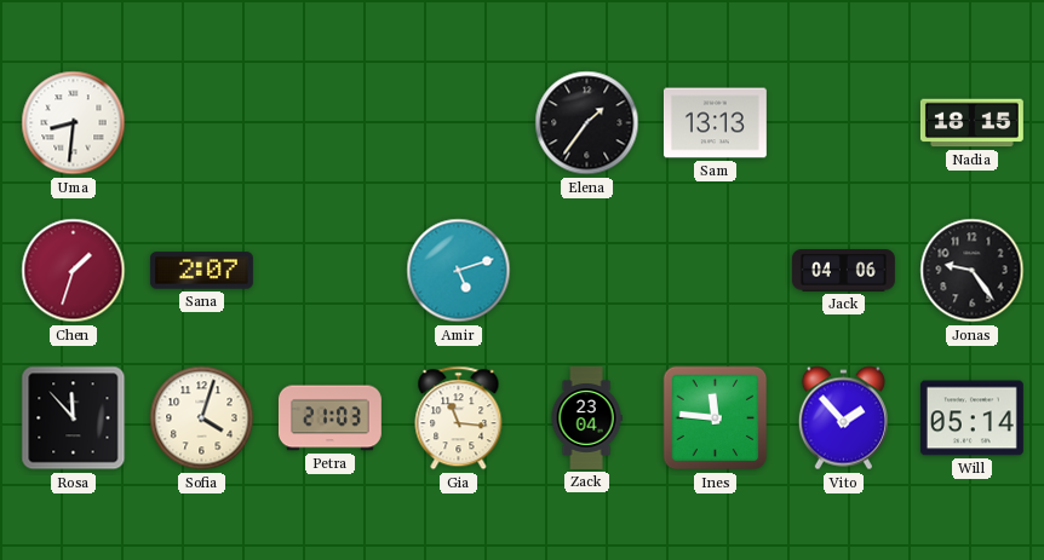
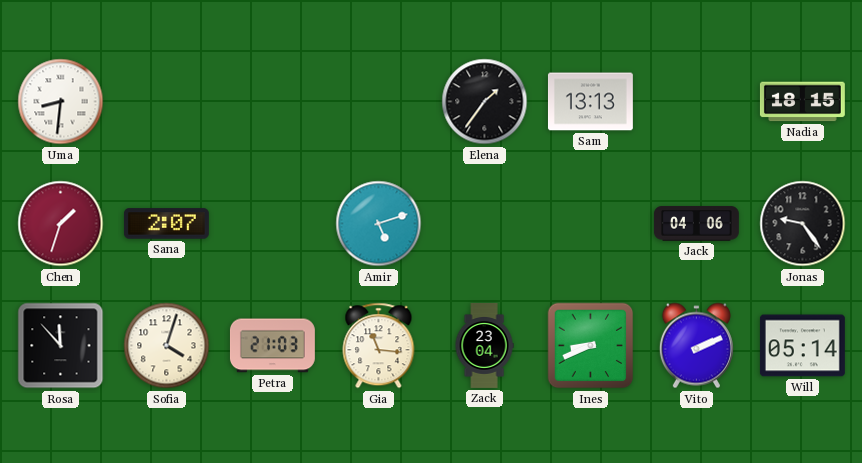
Ines: 11:46 -> 8:41 (591, 346)
Vito: 1:53 -> 2:11 (696, 346)
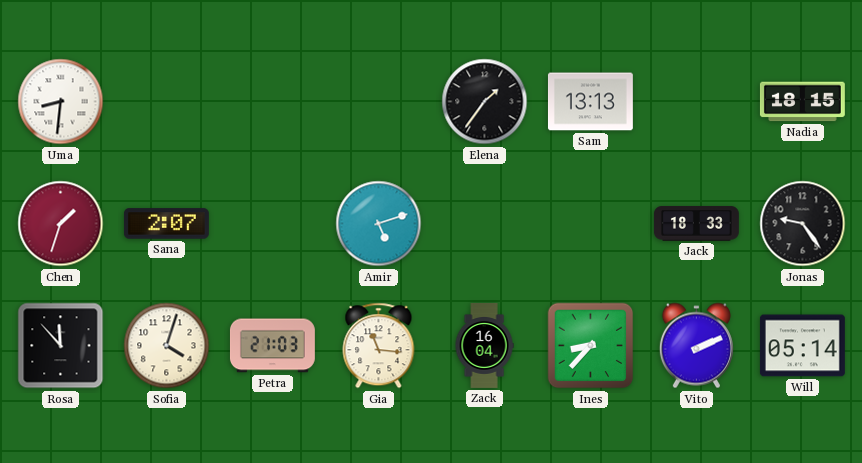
Jack: 04:06 -> 18:33 (696, 224)
Zack: 23:04 -> 16:04 (484, 346)
Ines: 8:41 -> 8:37 (591, 346)
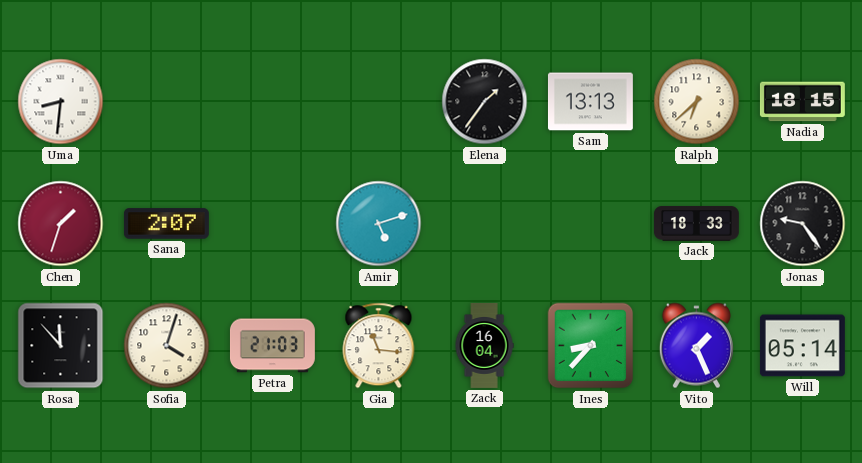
Ralph: none -> 6:38 (697, 102)
Vito: 2:11 -> 1:26 (696, 346)
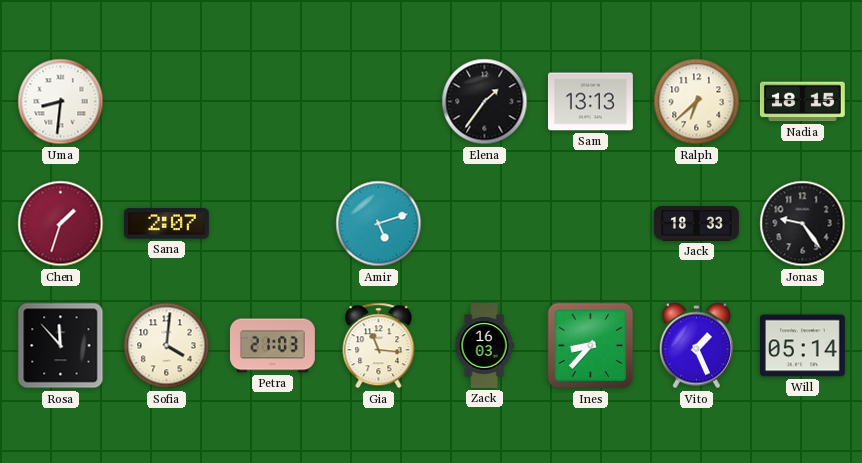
Sofia: 4:03 -> 4:01 (167, 346)
Zack: 16:04 -> 16:03 (484, 346)
